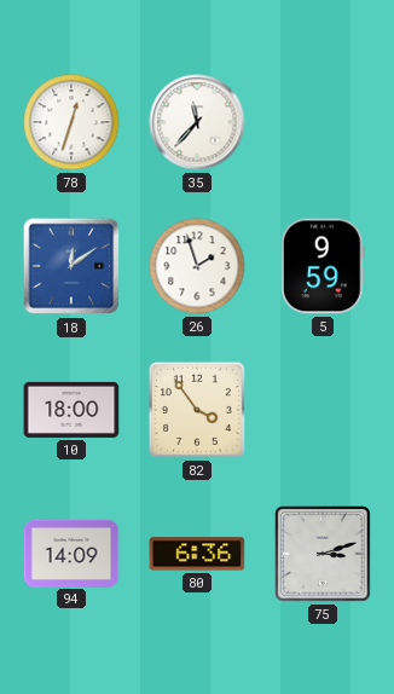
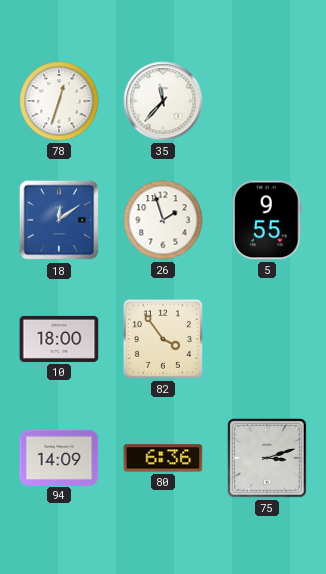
5: 9:59 -> 9:55 (267, 220)
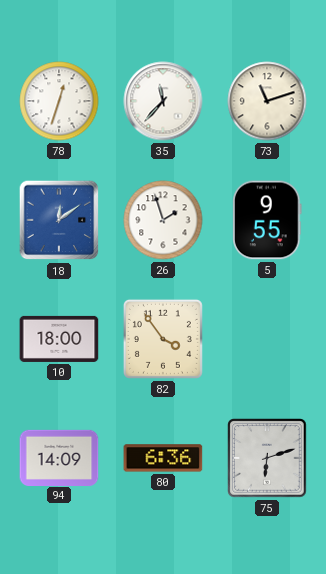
73: none -> 11:12 (267, 101)
75: 3:12 -> 6:12 (267, 458)
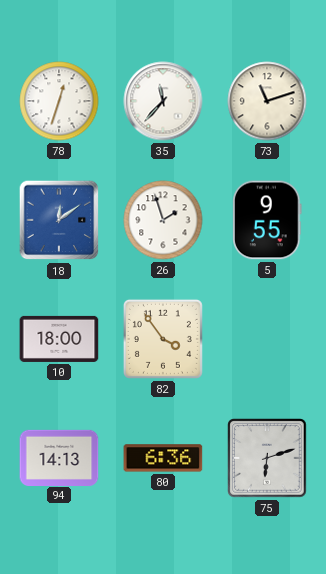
94: 14:09 -> 14:13 (59, 457)
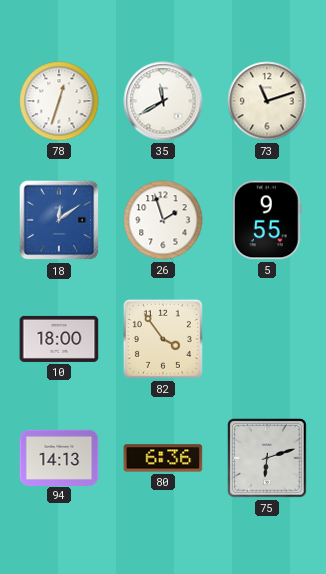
35: 11:37 -> 11:40 (163, 101)
